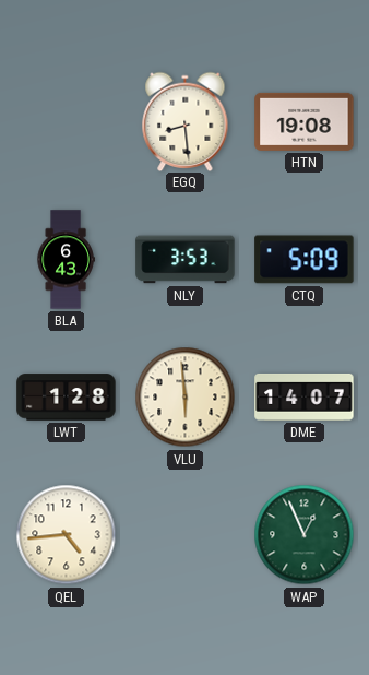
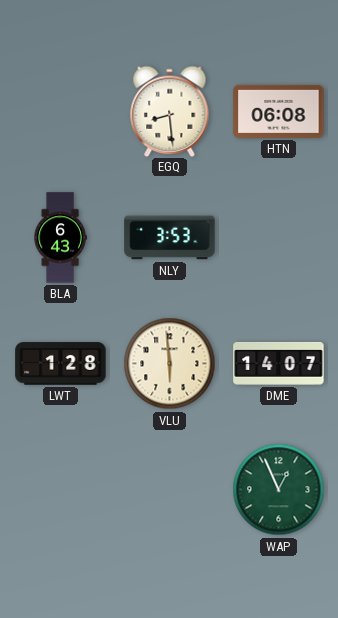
HTN: 19:08 -> 06:08 (279, 111)
CTQ: 5:09 -> none (305, 260)
QEL: 4:44 -> none (67, 535)
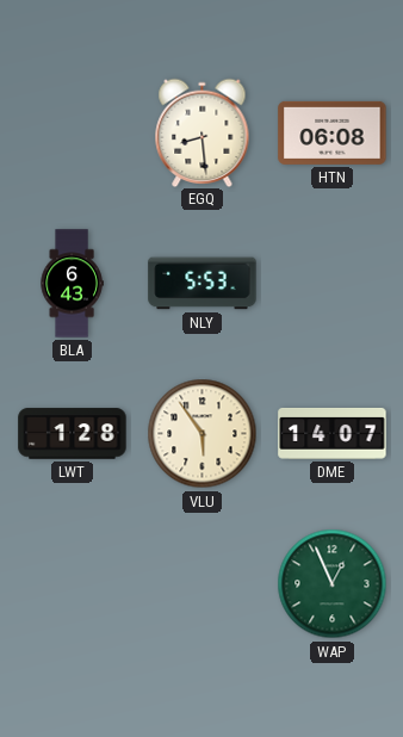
NLY: 3:53 -> 5:53 (203, 284)
VLU: 5:59 -> 5:54 (203, 434)
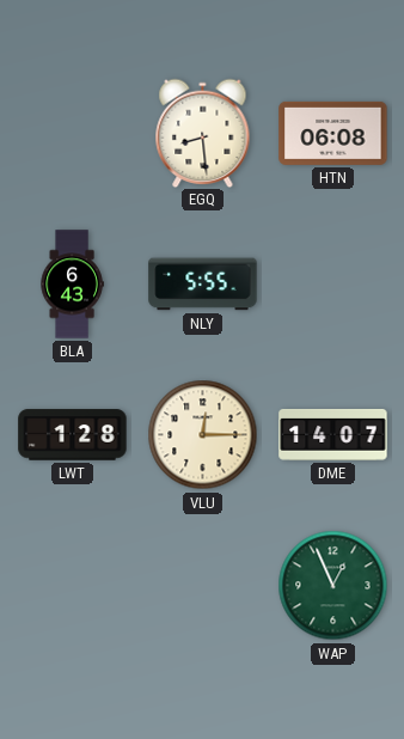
NLY: 5:53 -> 5:55 (203, 285)
VLU: 5:54 -> 12:15 (203, 435)
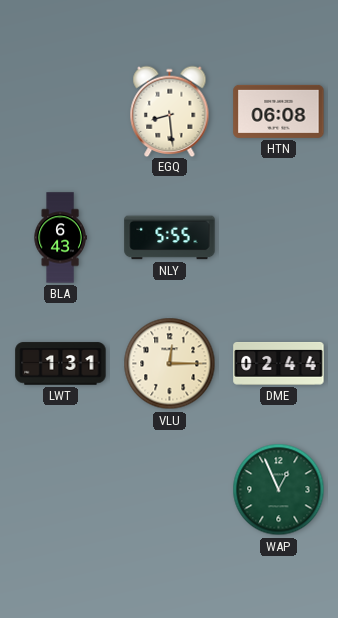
LWT: 1:28 -> 1:31 (61, 364)
DME: 14:07 -> 02:44 (279, 363)
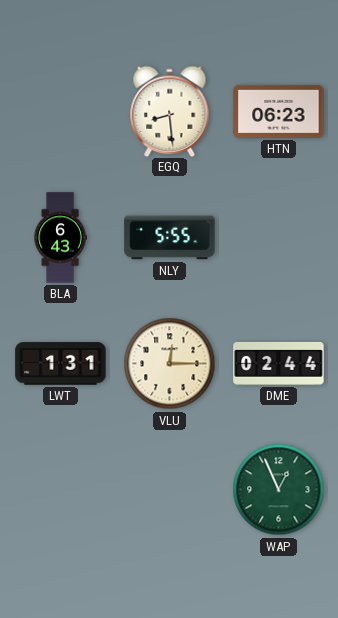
HTN: 06:08 -> 06:23 (279, 111)
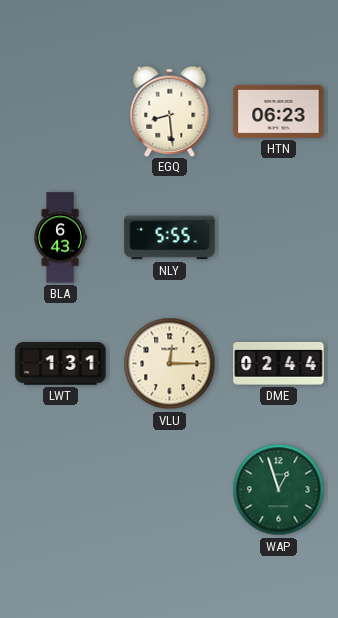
WAP: 12:56 -> 12:57 (279, 490)
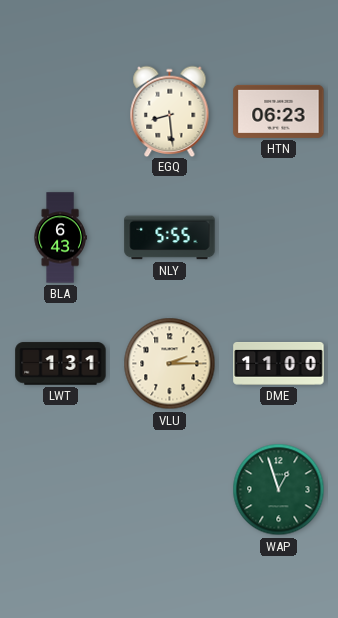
VLU: 12:15 -> 2:15 (170, 364)
DME: 02:44 -> 11:00 (279, 363)
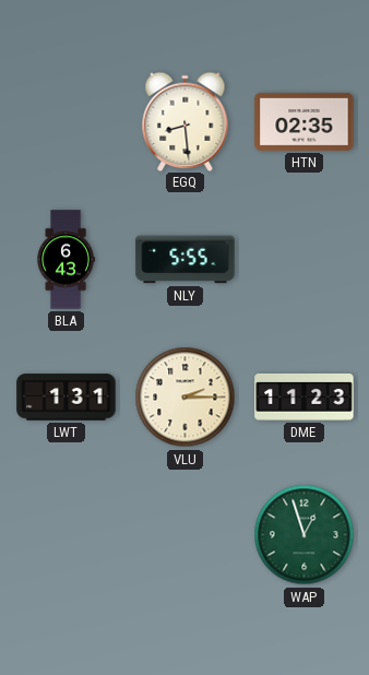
HTN: 06:23 -> 02:35 (305, 121)
DME: 11:00 -> 11:23 (305, 396)
